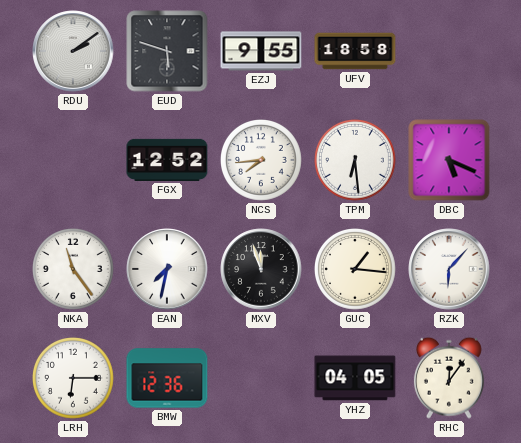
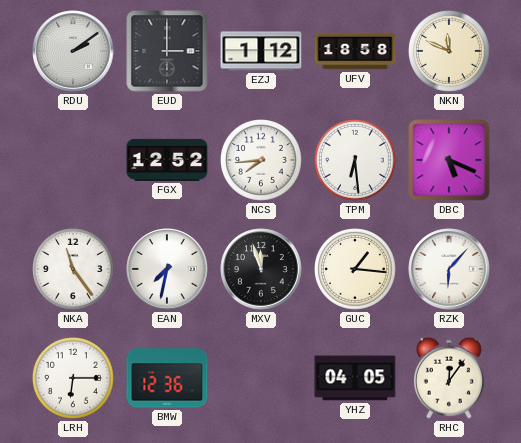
EUD: 5:48 -> 3:00 (167, 51)
EZJ: 9:55 -> 1:12 (261, 51)
NKN: none -> 11:49 (450, 52)
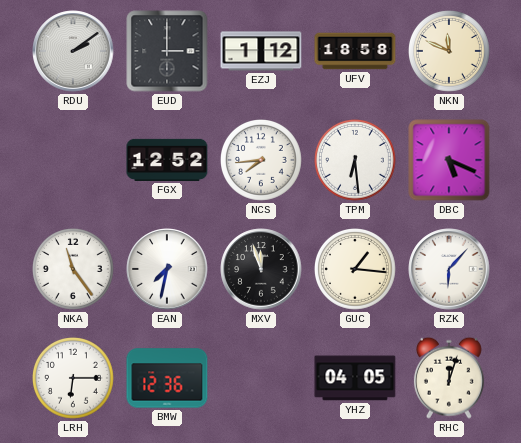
RHC: 12:06 -> 12:03 (449, 378)
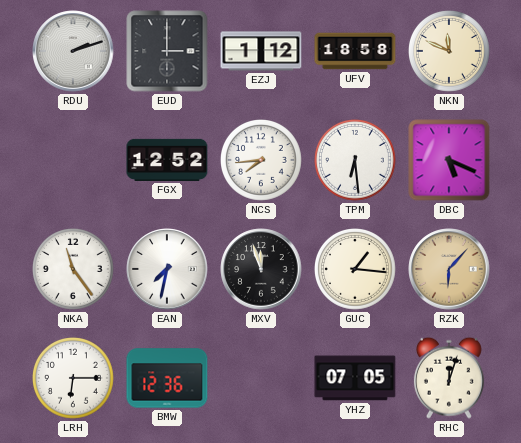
RDU: 2:09 -> 2:12 (73, 51)
RZK dial: white -> champagne (449, 269)
YHZ: 04:05 -> 07:05 (355, 378)
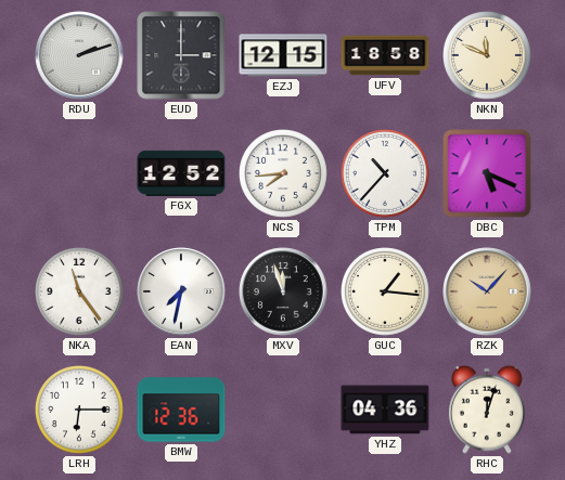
EZJ: 1:12 -> 12:15 (283, 55)
TPM: 6:29 -> 10:37 (386, 174)
RZK: 6:07 -> 10:07 (487, 291)
YHZ: 07:05 -> 04:36 (385, 410)
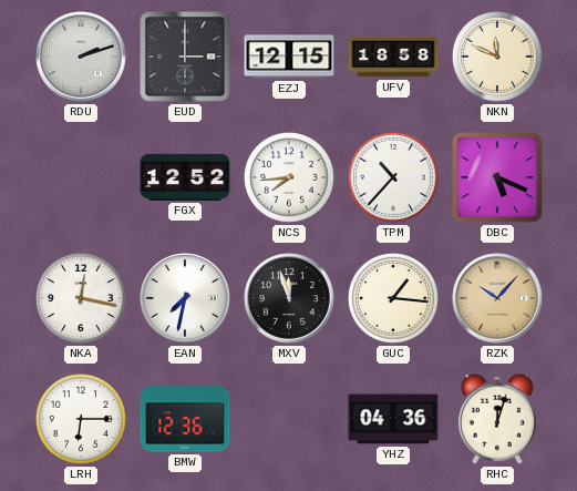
NKA: 11:24 -> 12:17 (82, 299)
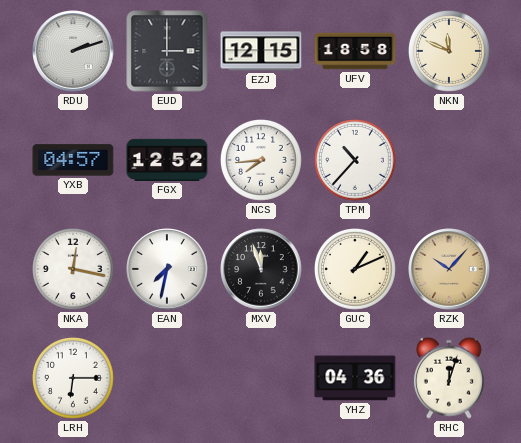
YXB: none -> 04:57 (73, 160)
DBC: 5:19 -> none (497, 177)
GUC: 1:16 -> 1:11 (356, 270)
BMW: 12:36 -> none (185, 419)
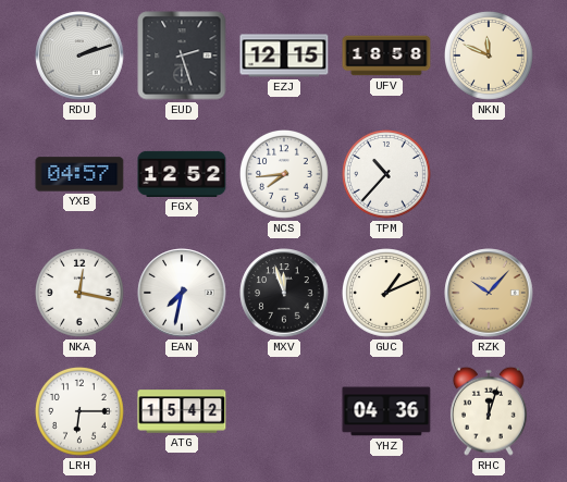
EUD: 3:00 -> 2:27 (182, 55)
ATG: none -> 15:42 (182, 411)
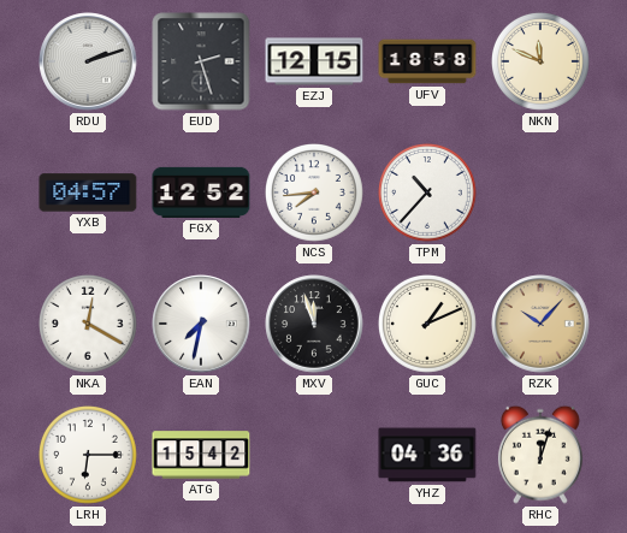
NKA: 12:17 -> 12:20 (89, 325)
